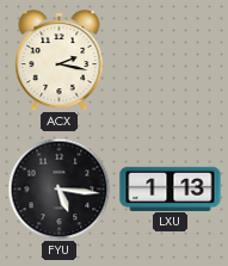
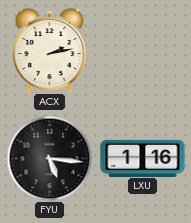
ACX: 2:17 -> 2:13 (50, 50)
LXU: 1:13 -> 1:16 (143, 158)
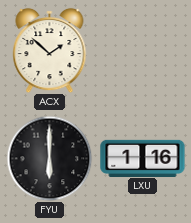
ACX: 2:13 -> 1:52 (50, 50)
FYU: 5:16 -> 6:00 (49, 158)
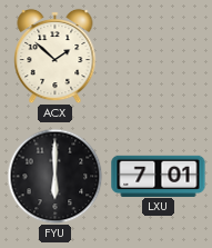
LXU: 1:16 -> 7:01 (159, 176)
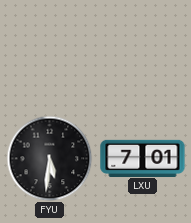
ACX: 1:52 -> none (55, 56)
FYU: 6:00 -> 5:31 (49, 158)
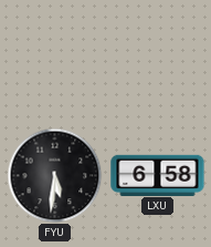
LXU: 7:01 -> 6:58 (158, 175)
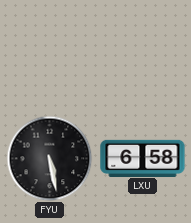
FYU: 5:31 -> 5:28 (49, 158)
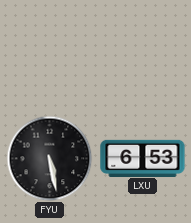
LXU: 6:58 -> 6:53 (143, 158)
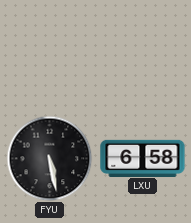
LXU: 6:53 -> 6:58 (143, 158)
